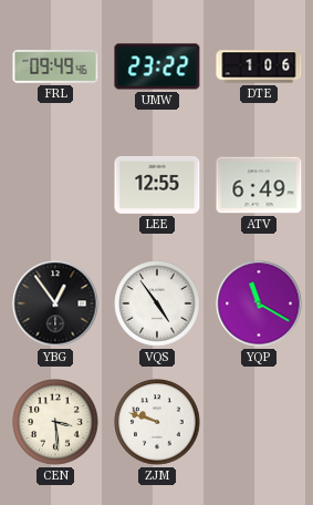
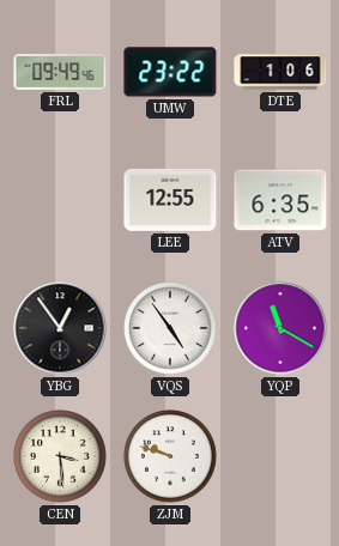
ATV: 6:49 -> 6:35 (280, 200)
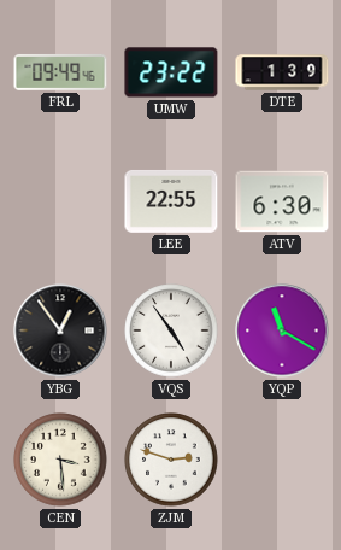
DTE: 1:06 -> 1:39 (282, 72)
LEE: 12:55 -> 22:55 (171, 201)
ATV: 6:35 -> 6:30 (282, 201)
ZJM: 9:48 -> 2:48 (171, 460)
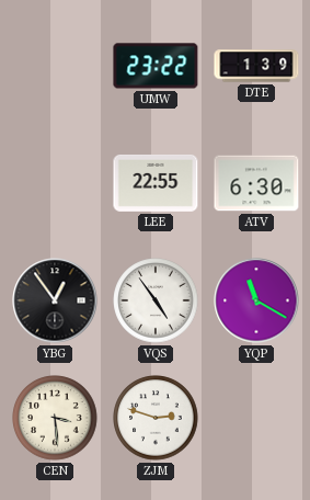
FRL: 09:49 -> none (60, 72)
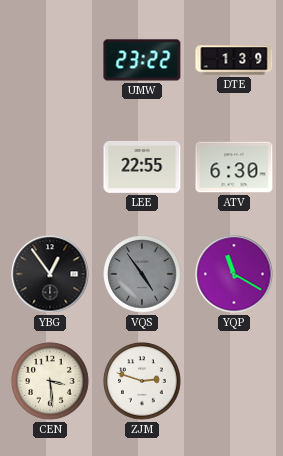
VQS dial: white -> grey (142, 274)
